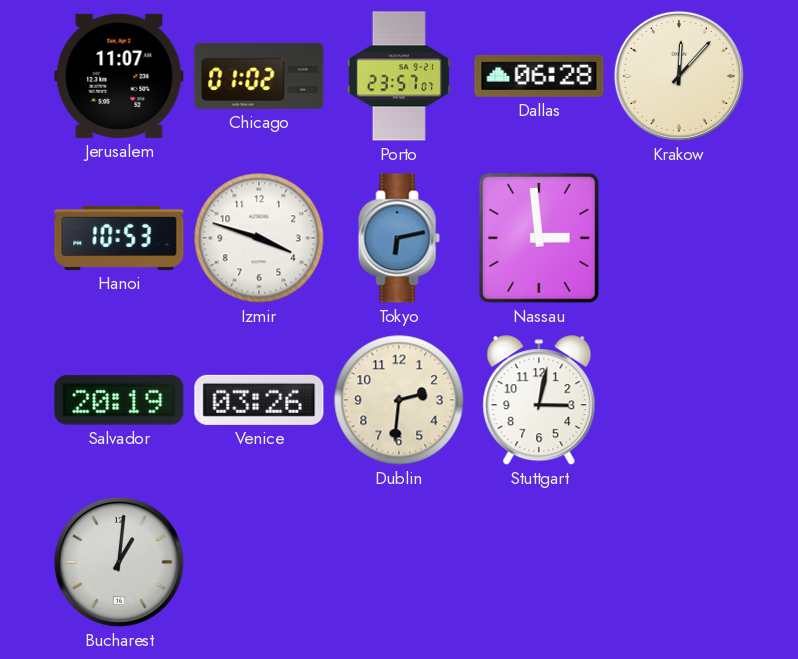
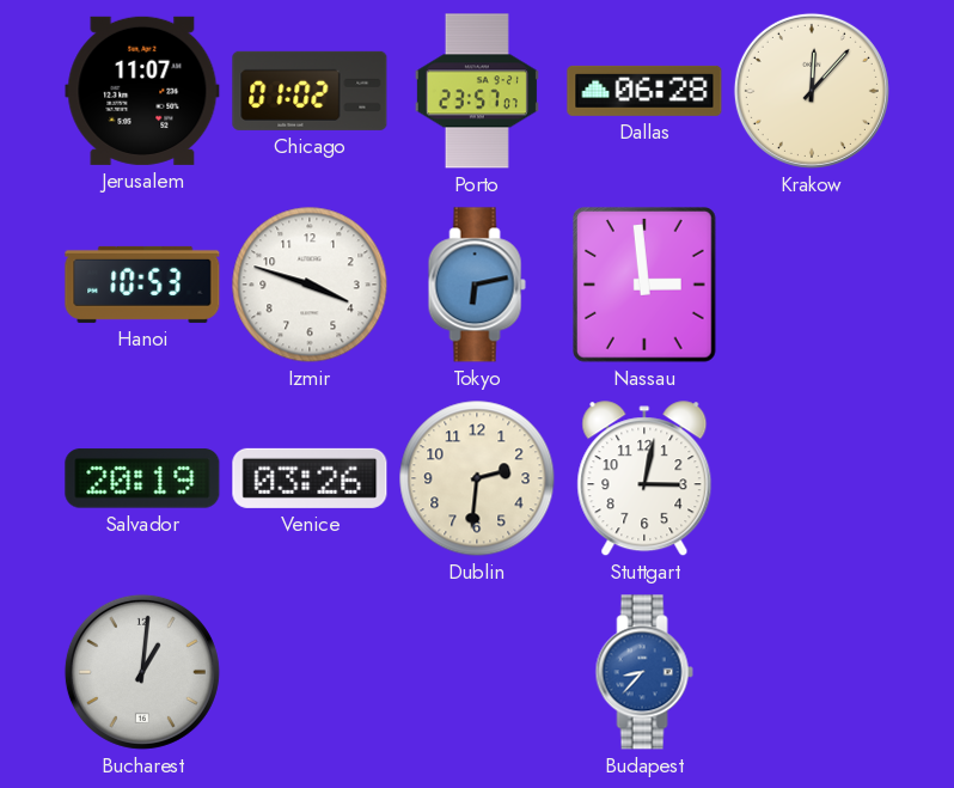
Budapest: none -> 8:37 (644, 672)
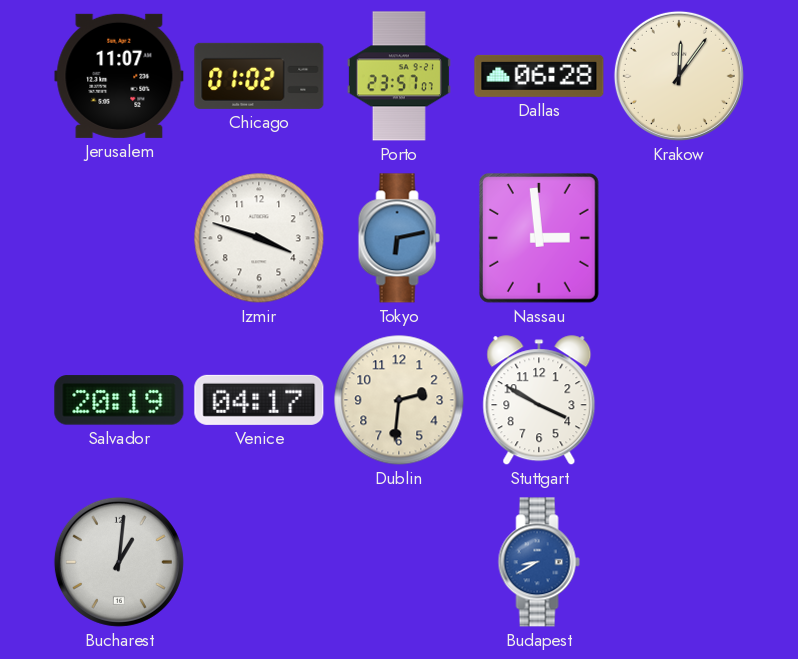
Krakow: 12:07 -> 12:06 (679, 76)
Hanoi: 10:53 -> none (142, 285)
Venice: 03:26 -> 04:17 (259, 400)
Stuttgart: 3:02 -> 3:50 (539, 401)
Budapest: 8:37 -> 8:40 (539, 562)
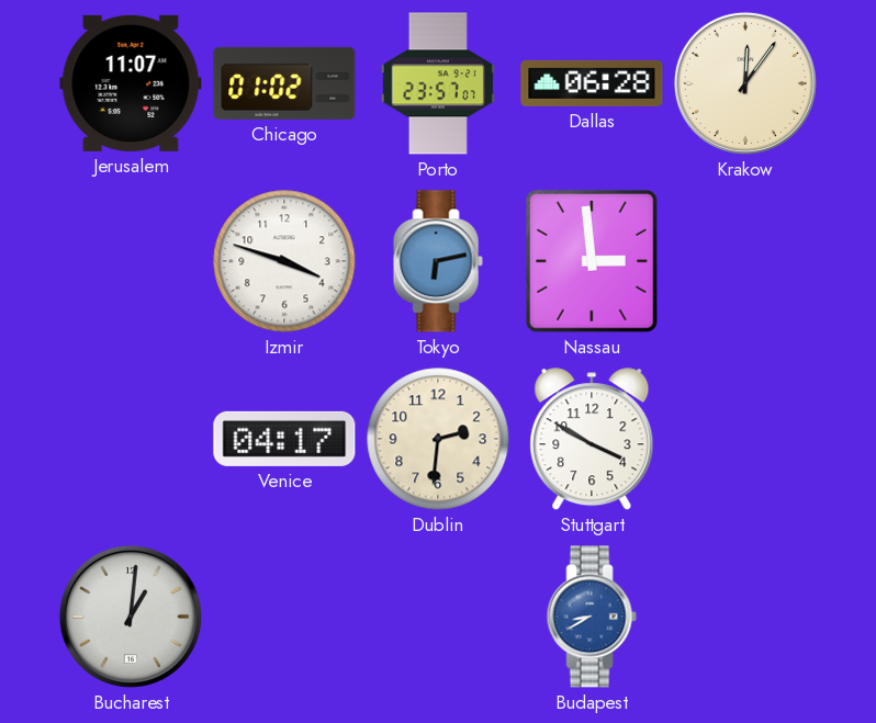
Salvador: 20:19 -> none (119, 400)
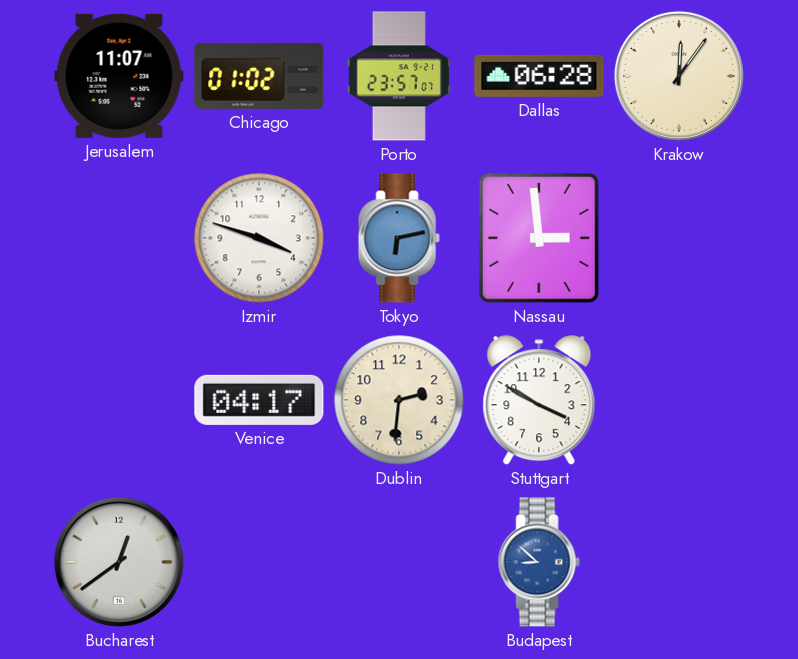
Bucharest: 1:01 -> 12:39 (119, 562)
Budapest: 8:40 -> 8:52 (539, 562)
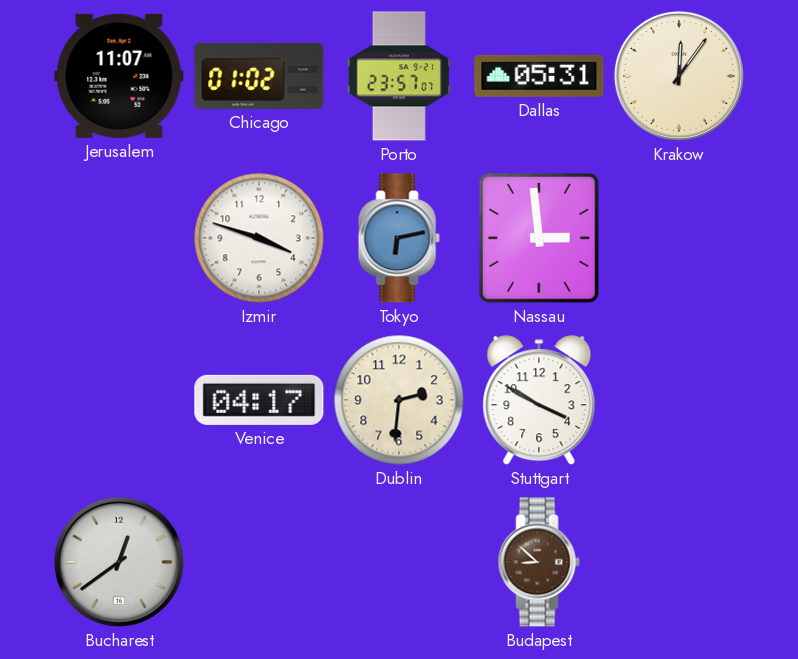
Dallas: 06:28 -> 05:31 (539, 76)
Budapest dial: blue -> brown (539, 562)
